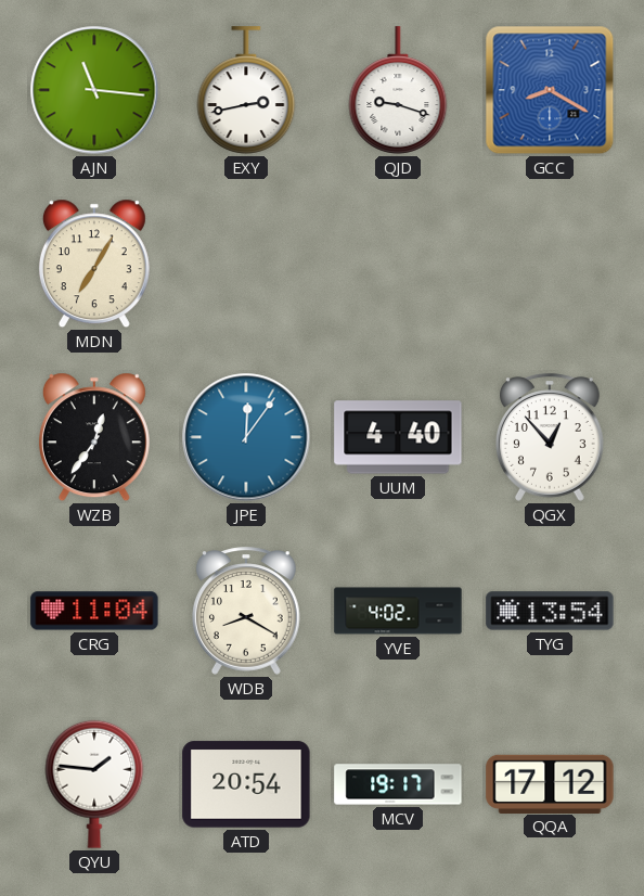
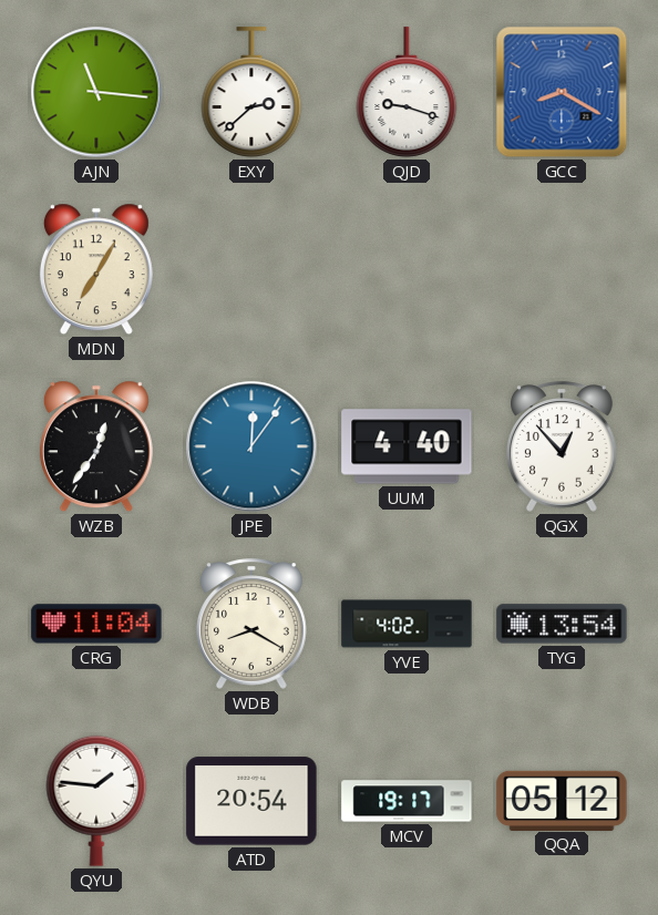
EXY: 2:43 -> 2:38 (251, 92)
QQA: 17:12 -> 05:12 (562, 800)
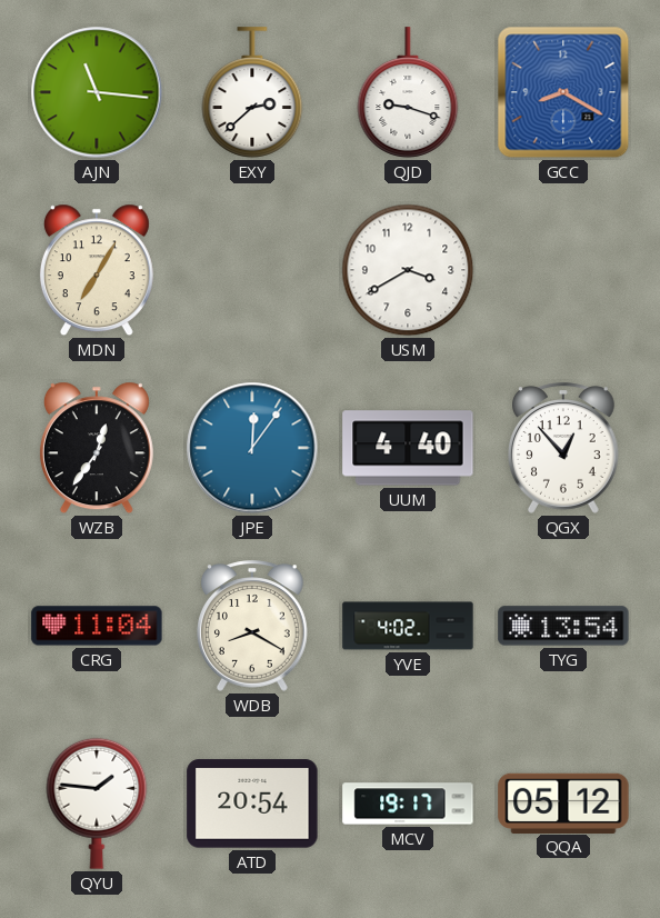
USM: none -> 3:40 (408, 270)
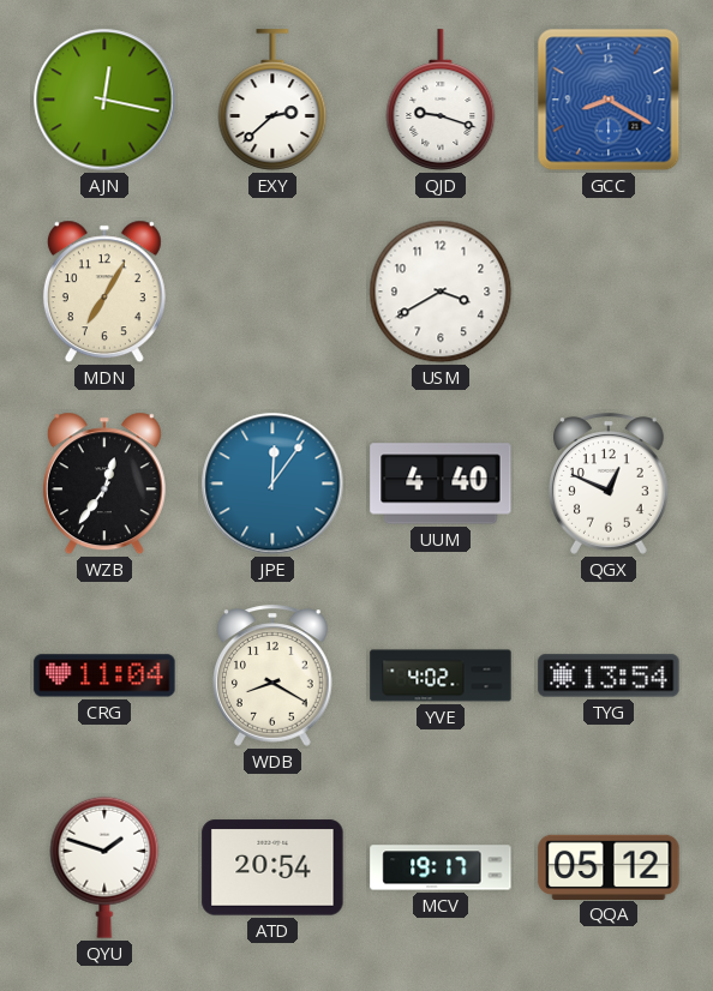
AJN: 11:16 -> 12:17 (104, 100)
QGX: 12:53 -> 12:49 (610, 484)
QYU: 1:46 -> 1:48 (104, 867)
